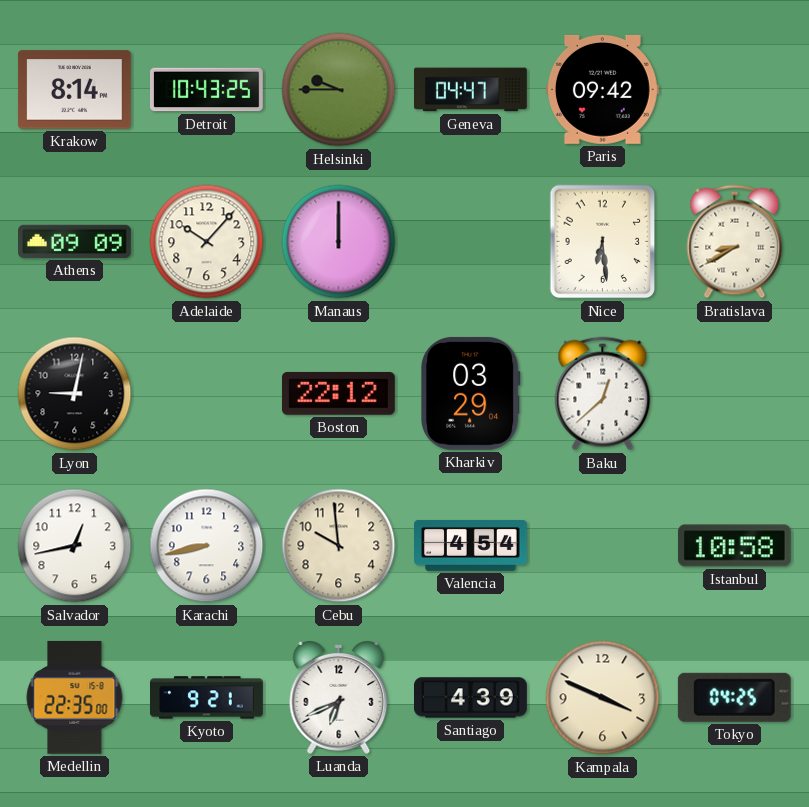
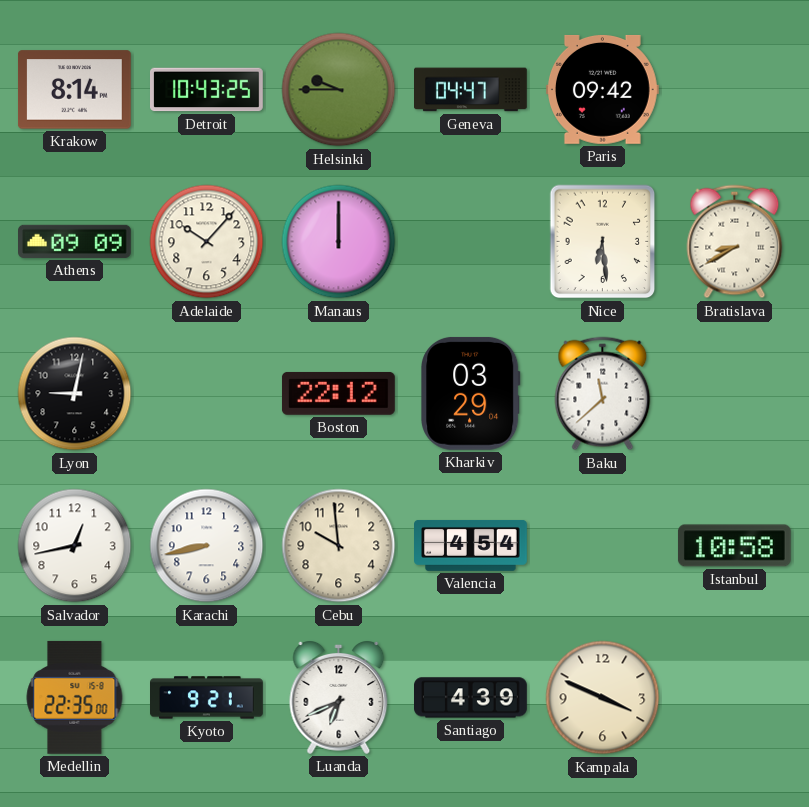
Baku: 12:38 -> 11:38 (603, 394)
Tokyo: 04:25 -> none (734, 697)
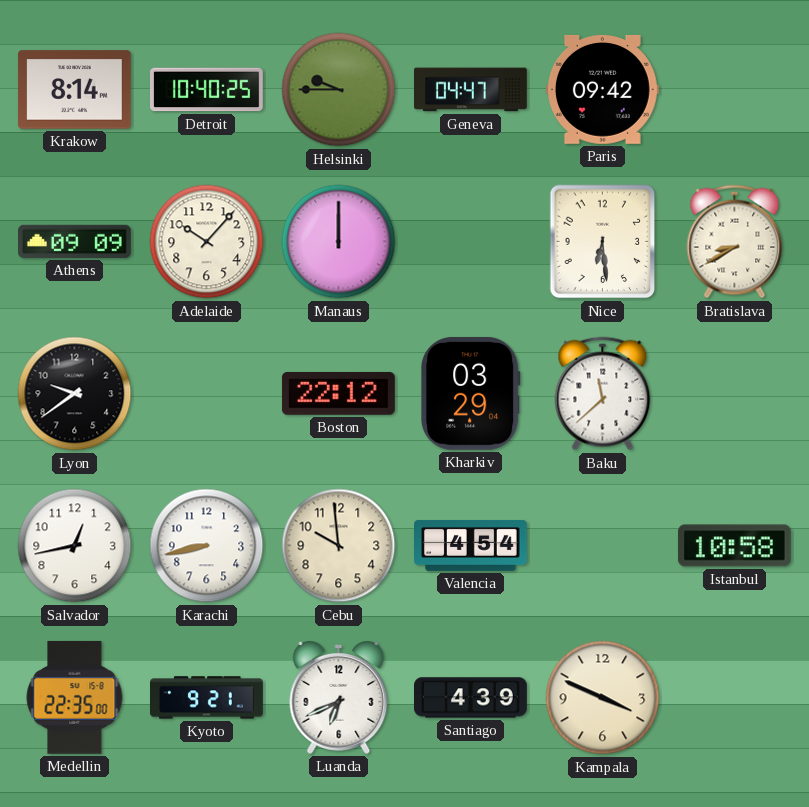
Detroit: 10:43 -> 10:40 (207, 90)
Lyon: 9:02 -> 9:39 (75, 394)
